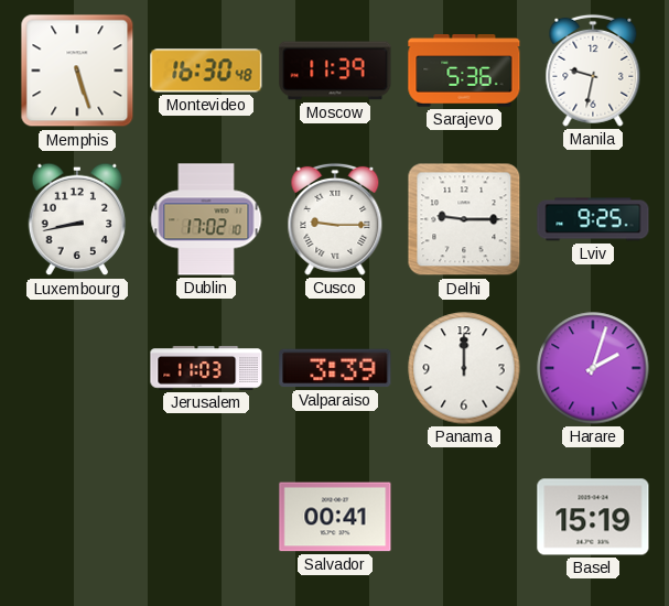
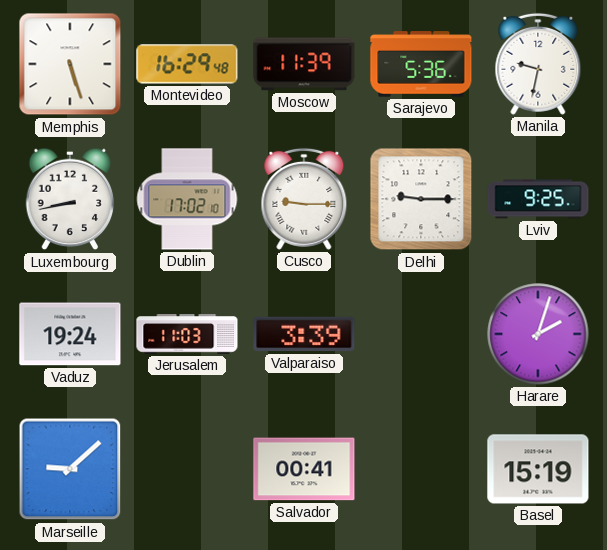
Montevideo: 16:30 -> 16:29 (187, 64)
Vaduz: none -> 19:24 (70, 334)
Panama: 12:00 -> none (464, 368)
Marseille: none -> 9:08 (70, 469)
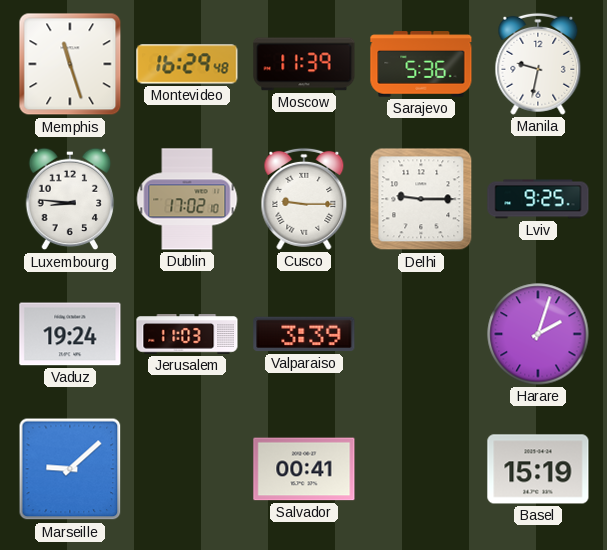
Memphis: 5:27 -> 11:27 (70, 64)
Luxembourg: 8:43 -> 8:46 (70, 199)
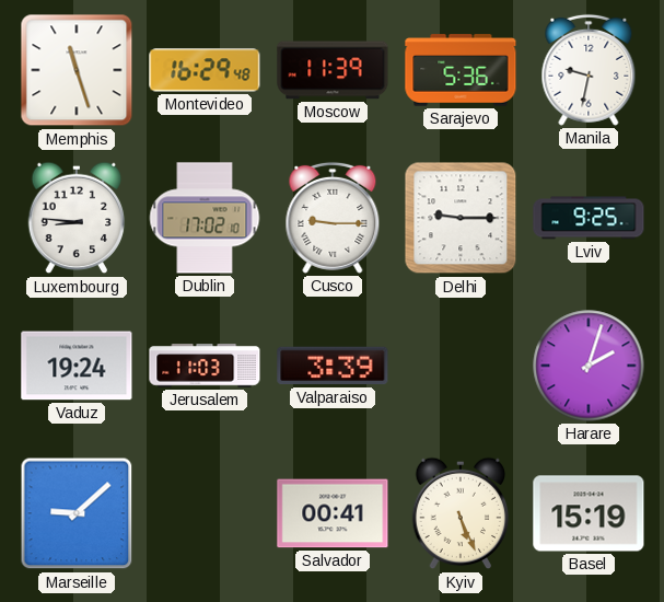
Kyiv: none -> 5:26 (461, 513)
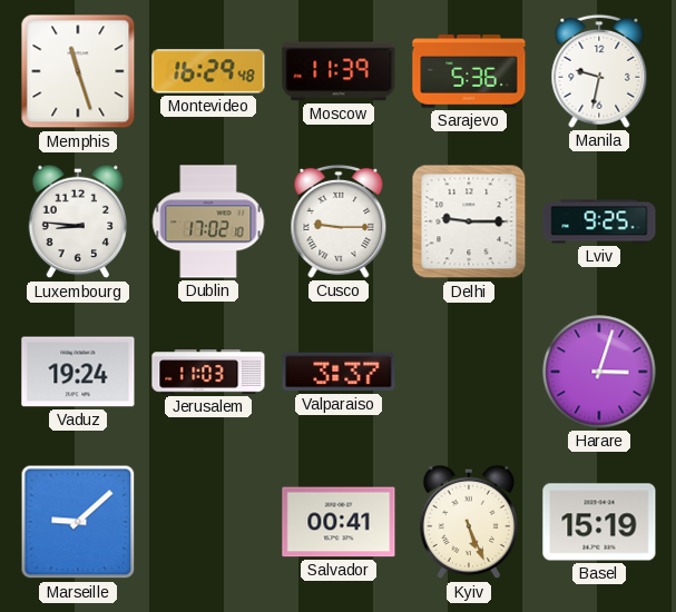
Valparaiso: 3:39 -> 3:37 (339, 372)
Harare: 2:03 -> 3:03 (599, 372)
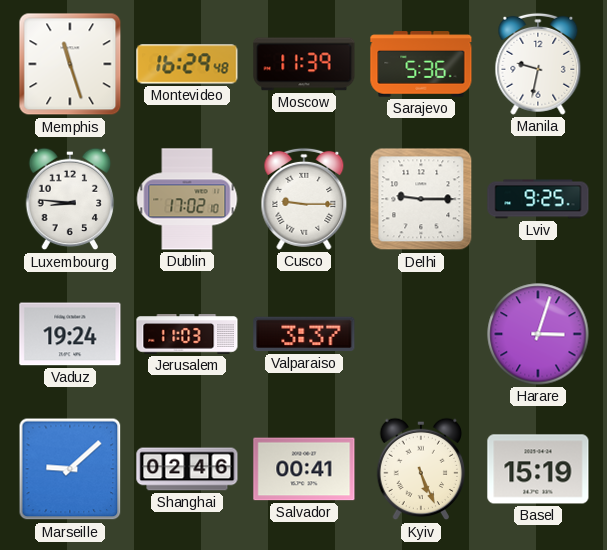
Shanghai: none -> 02:46 (187, 469)
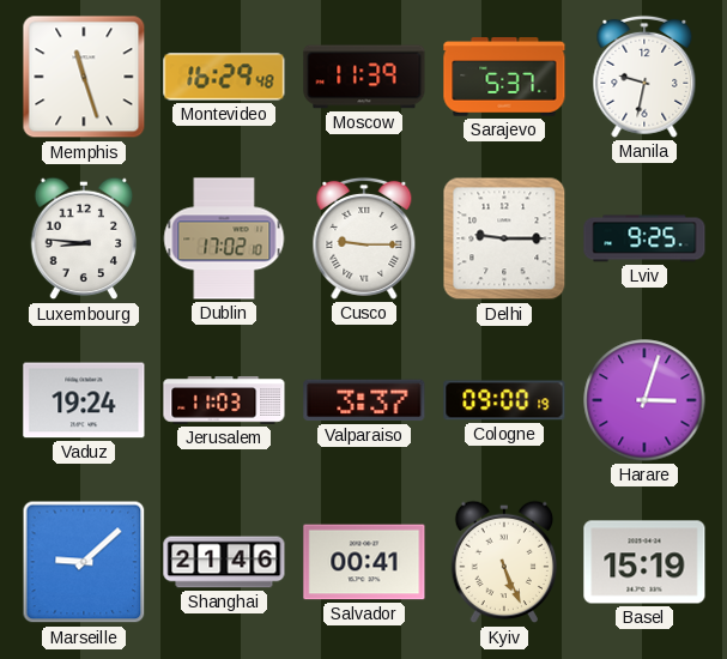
Sarajevo: 5:36 -> 5:37 (504, 77)
Cologne: none -> 09:00 (504, 400)
Shanghai: 02:46 -> 21:46 (224, 562)
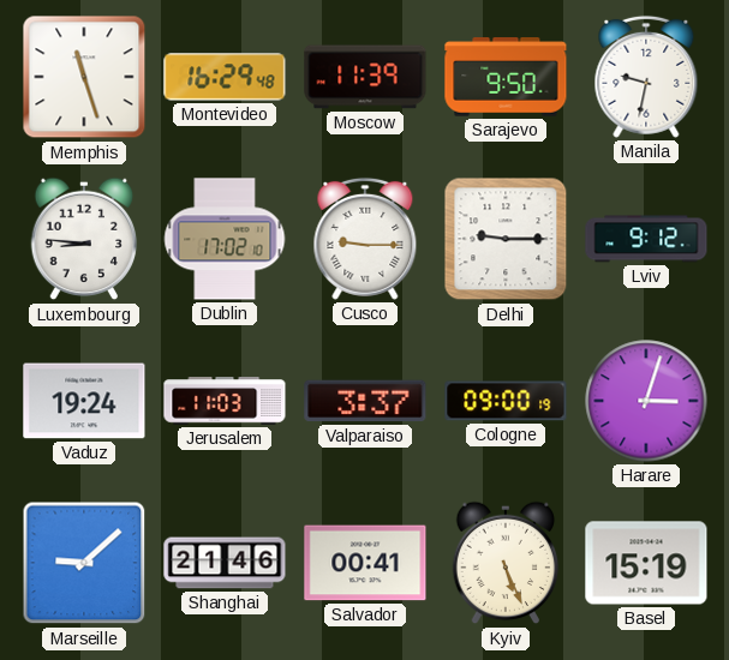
Sarajevo: 5:37 -> 9:50 (506, 77)
Lviv: 9:25 -> 9:12 (646, 239)
